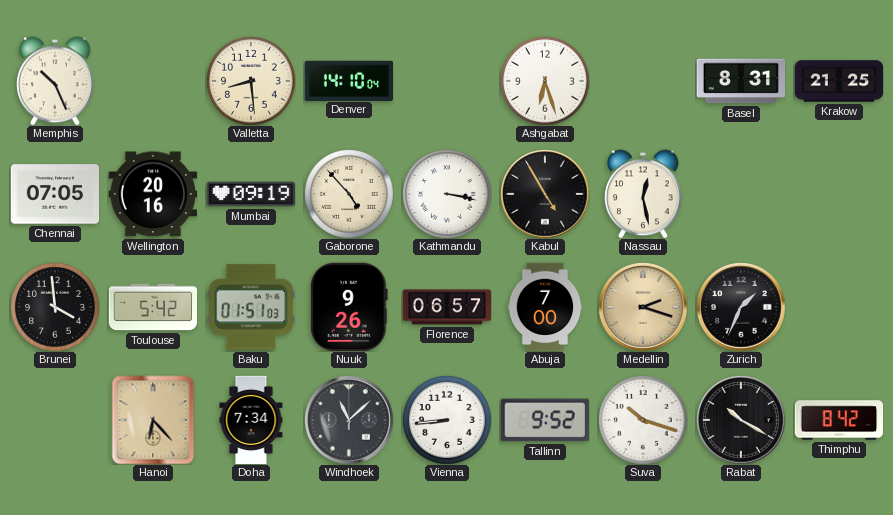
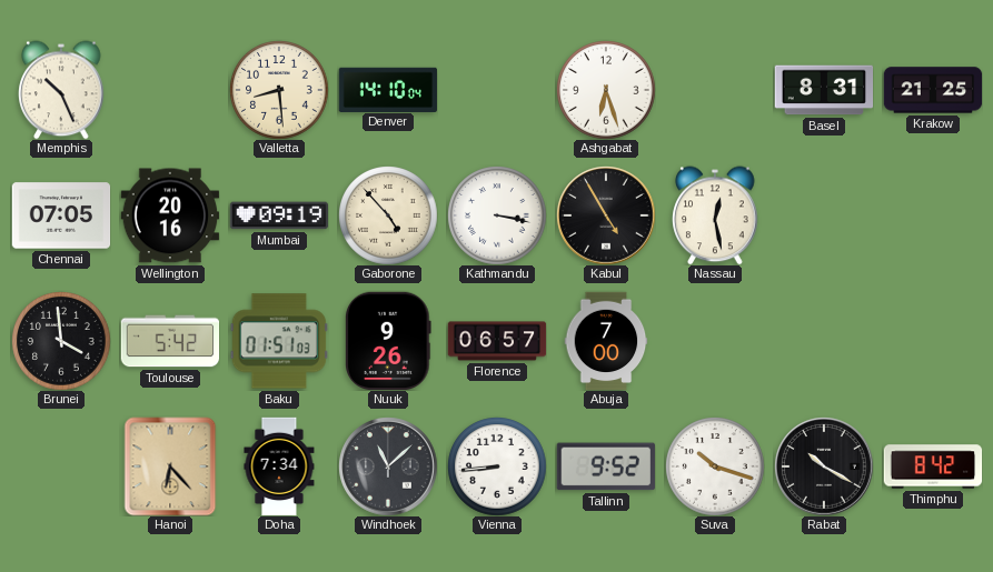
Medellin: 2:18 -> none (643, 307)
Zurich: 1:34 -> none (741, 307)
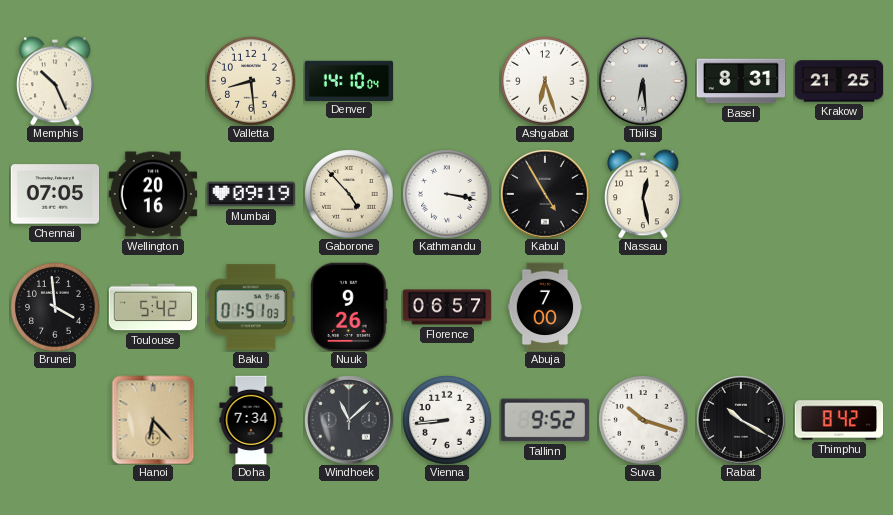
Tbilisi: none -> 6:29 (643, 81)
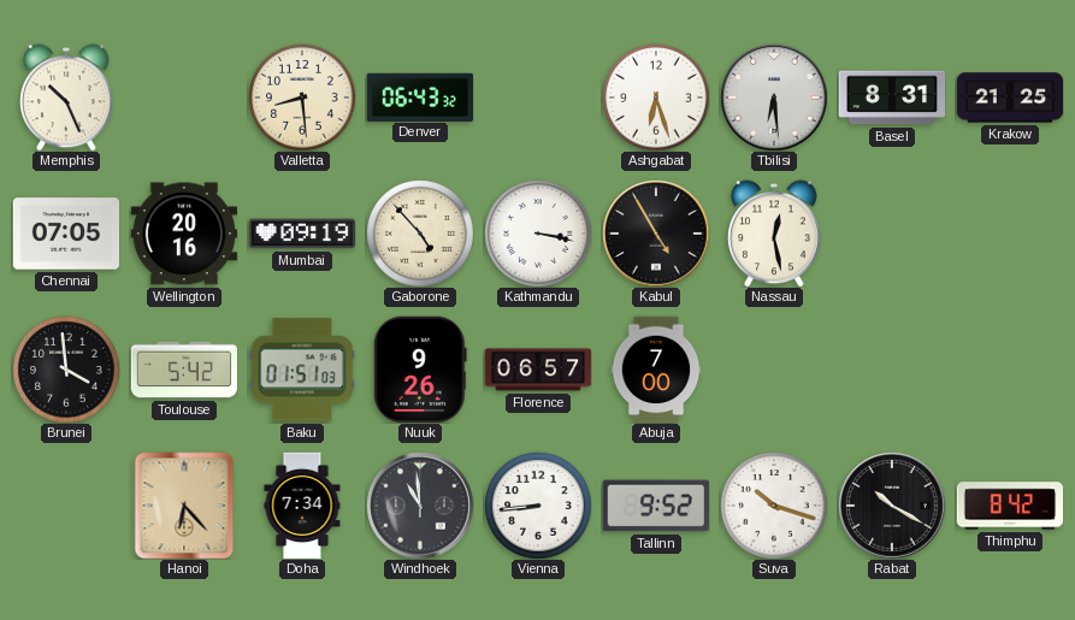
Denver: 14:10 -> 06:43 (419, 96)
Windhoek: 11:08 -> 10:59 (420, 506)
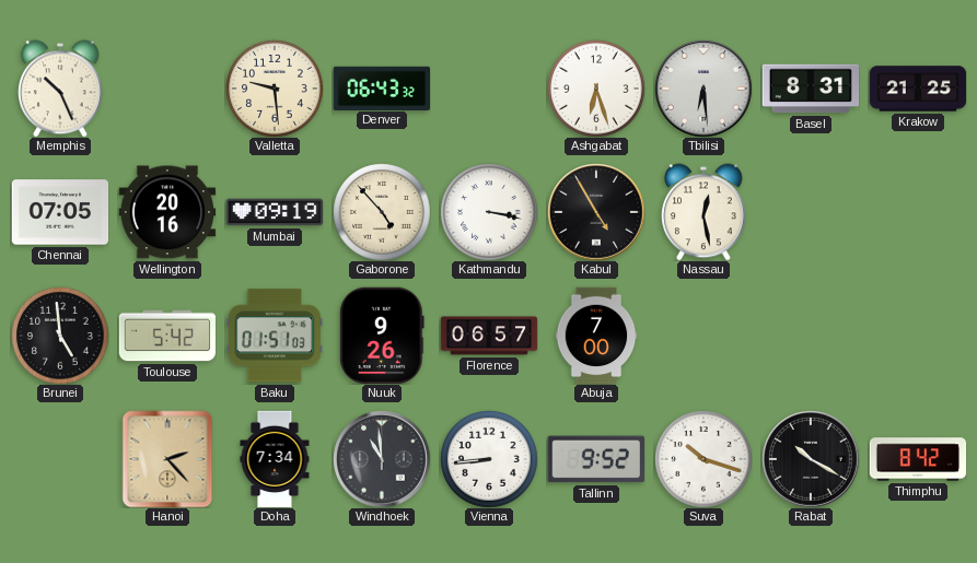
Valletta: 8:29 -> 9:29 (275, 89)
Brunei: 3:59 -> 4:59 (60, 336)
Hanoi: 6:23 -> 2:23 (167, 459)
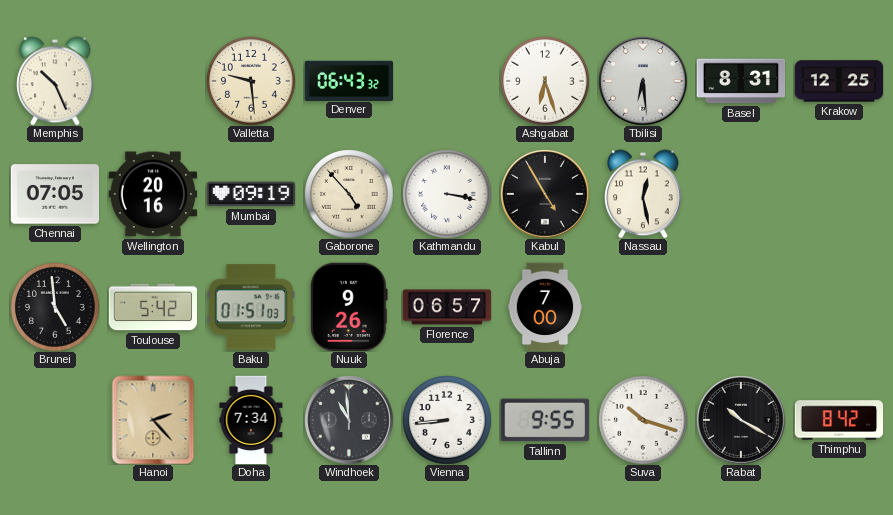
Krakow: 21:25 -> 12:25 (839, 81)
Tallinn: 9:52 -> 9:55 (544, 420)
